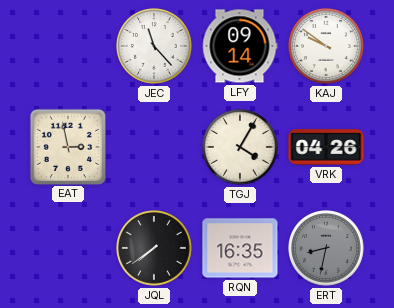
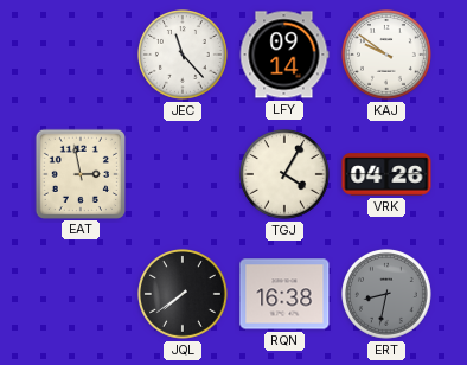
RQN: 16:35 -> 16:38 (284, 294)
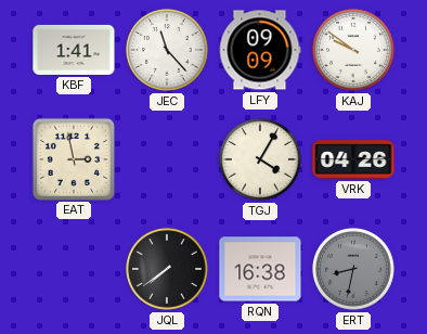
KBF: none -> 1:41 (74, 50)
LFY: 09:14 -> 09:09 (260, 50)
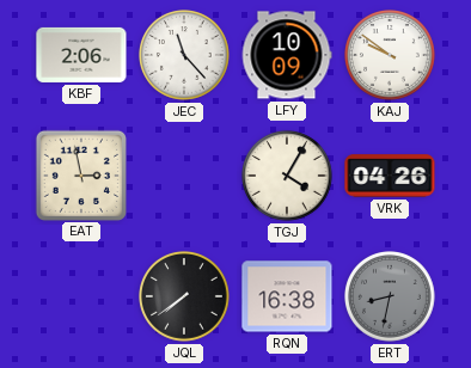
KBF: 1:41 -> 2:06 (81, 55)
LFY: 09:09 -> 10:09 (287, 55)
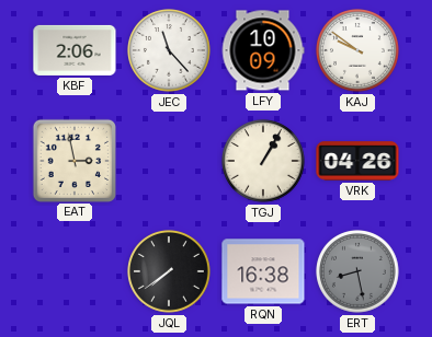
TGJ: 4:05 -> 1:05 (264, 162)
ERT: 8:32 -> 8:28 (359, 272)
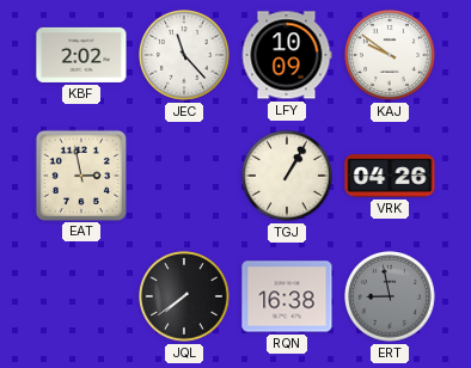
KBF: 2:06 -> 2:02 (81, 55)
ERT: 8:28 -> 8:58 (391, 298)
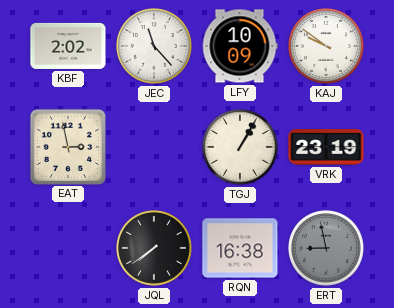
VRK: 04:26 -> 23:19 (326, 147)
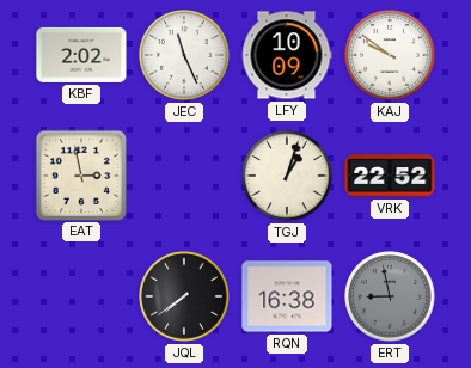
JEC: 11:23 -> 11:26 (185, 56)
TGJ: 1:05 -> 1:03 (288, 177)
VRK: 23:19 -> 22:52 (390, 176)
